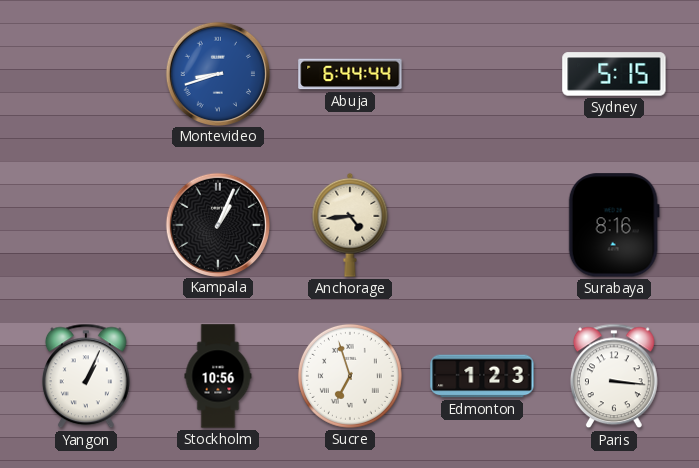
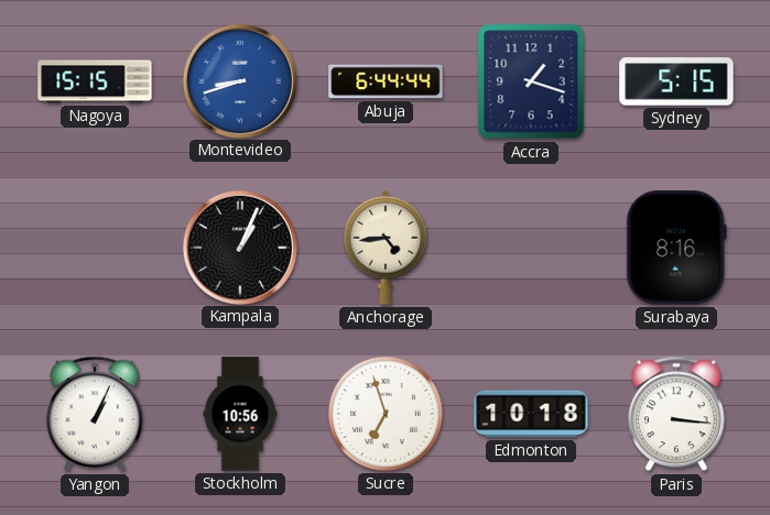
Nagoya: none -> 15:15 (95, 81)
Accra: none -> 1:18 (531, 81)
Edmonton: 1:23 -> 10:18 (531, 414)
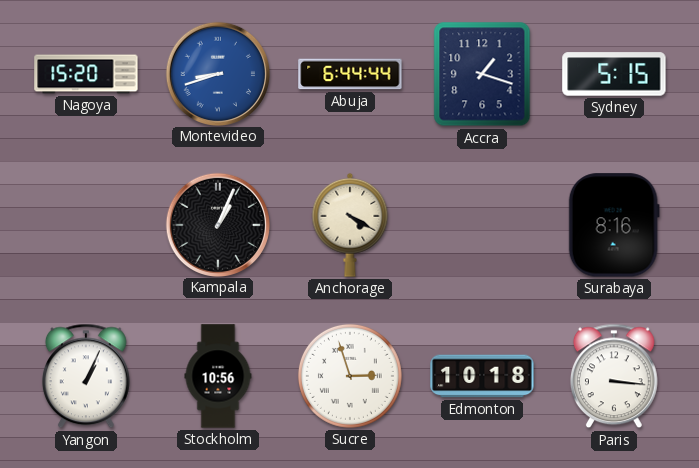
Nagoya: 15:15 -> 15:20 (86, 74)
Anchorage: 4:44 -> 4:20 (350, 225)
Sucre: 6:57 -> 2:57 (350, 376)
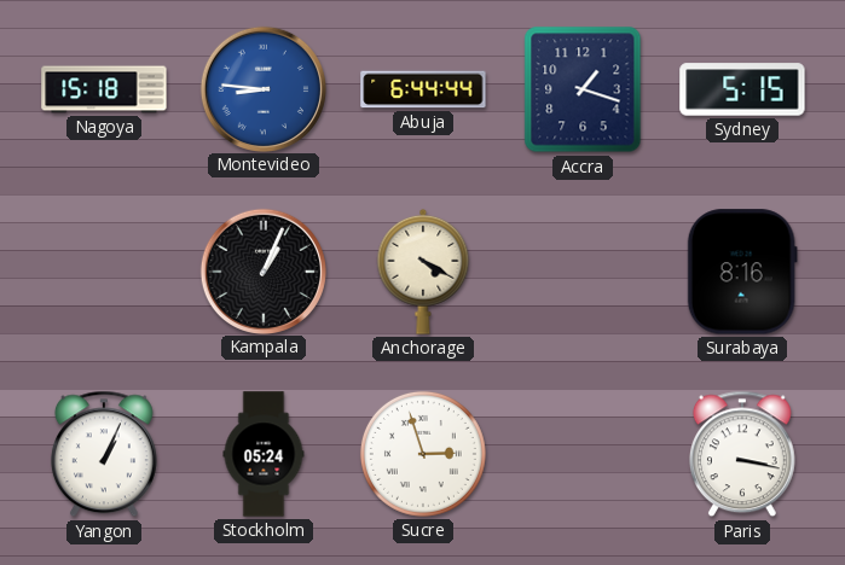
Nagoya: 15:20 -> 15:18 (104, 89)
Montevideo: 8:42 -> 8:46 (262, 88)
Stockholm: 10:56 -> 05:24 (264, 454)
Edmonton: 10:18 -> none (482, 376)
Paris: 3:16 -> 3:17 (742, 454)
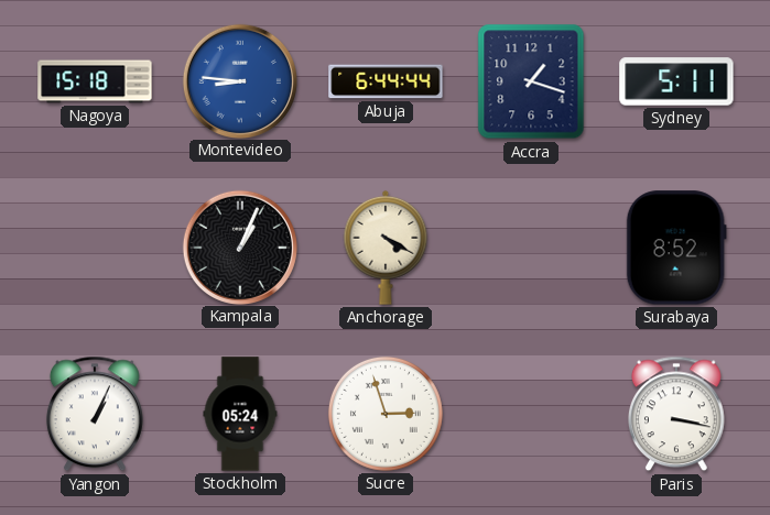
Sydney: 5:15 -> 5:11 (676, 81)
Surabaya: 8:16 -> 8:52 (676, 248)
